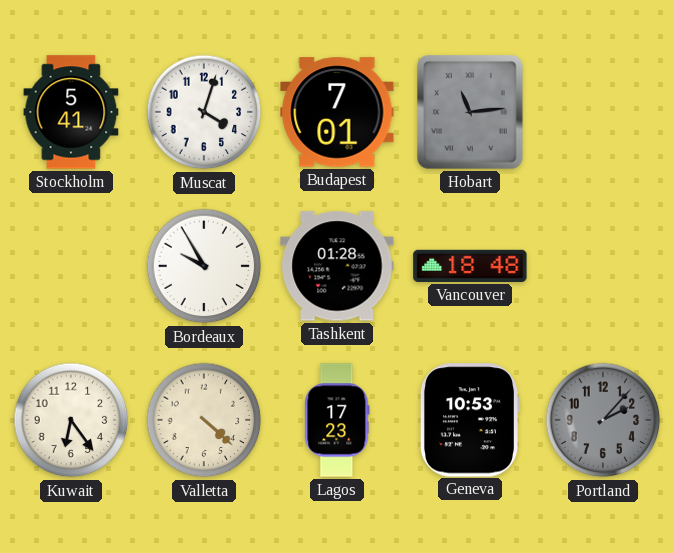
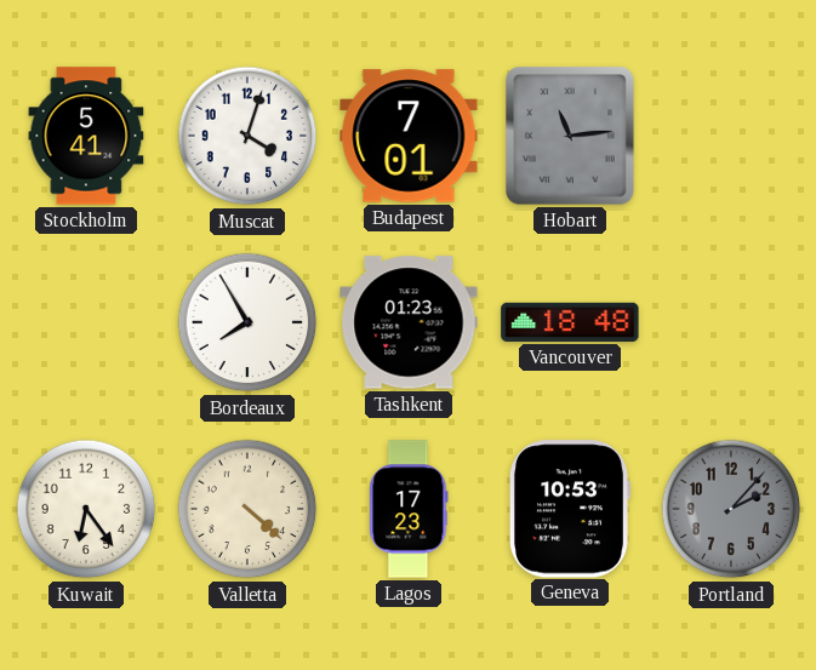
Bordeaux: 9:55 -> 7:55 (247, 322)
Tashkent: 01:28 -> 01:23 (409, 322)
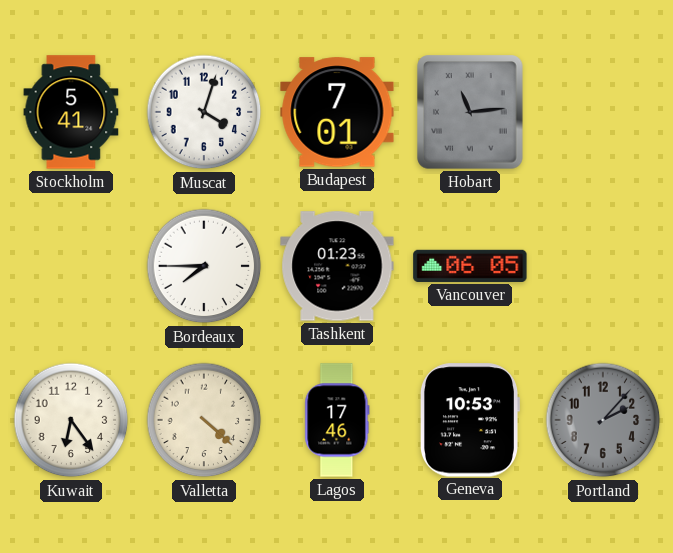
Bordeaux: 7:55 -> 7:45 (204, 266)
Vancouver: 18:48 -> 06:05 (470, 266)
Lagos: 17:23 -> 17:46 (337, 420)
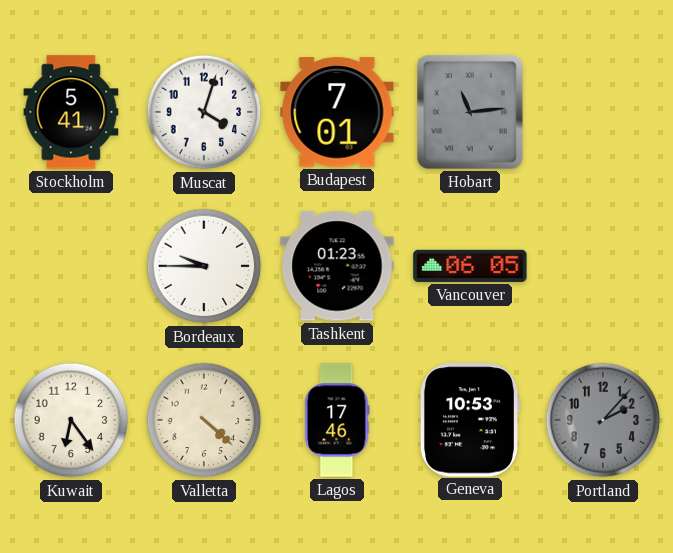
Bordeaux: 7:45 -> 9:45 (204, 266)
